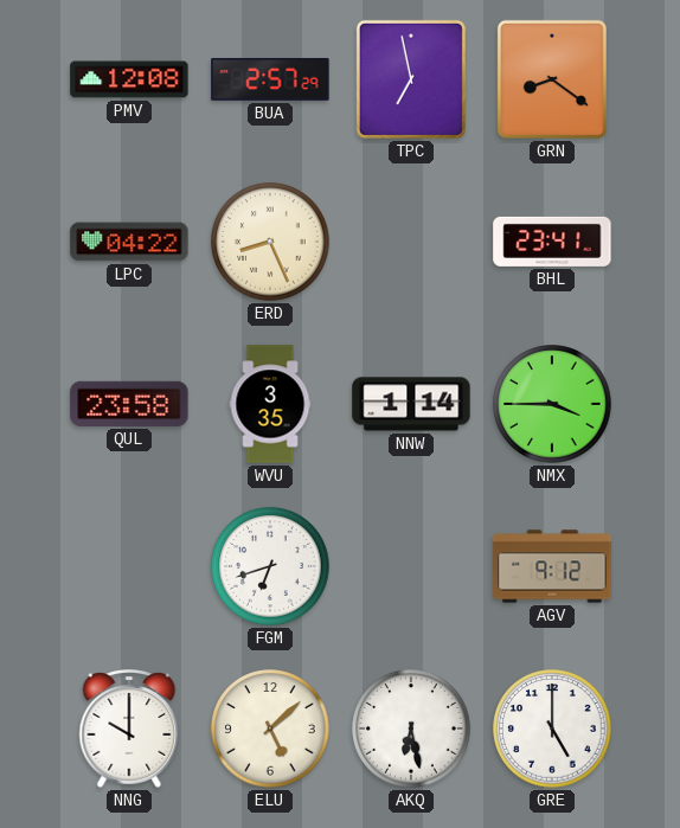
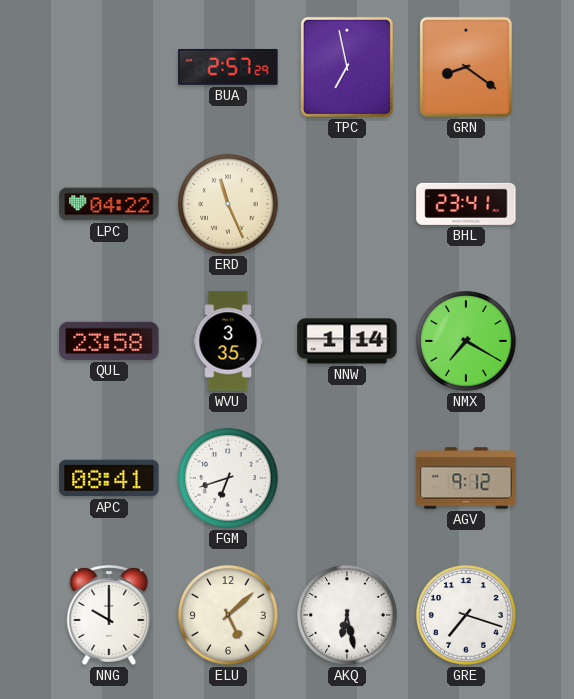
PMV: 12:08 -> none (129, 79)
ERD: 8:26 -> 11:26 (228, 204)
NMX: 3:45 -> 7:20 (466, 341)
APC: none -> 08:41 (109, 478)
GRE: 5:00 -> 7:18 (466, 615)
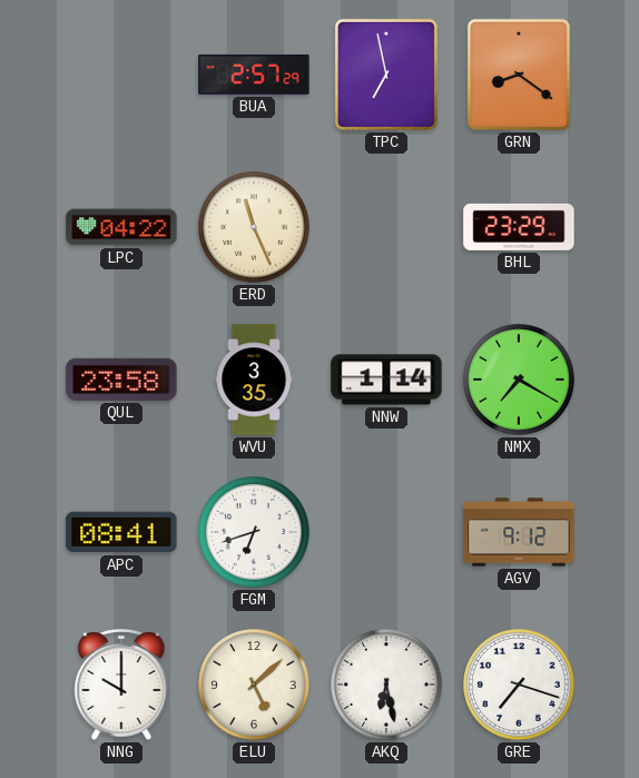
BHL: 23:41 -> 23:29 (519, 227)
